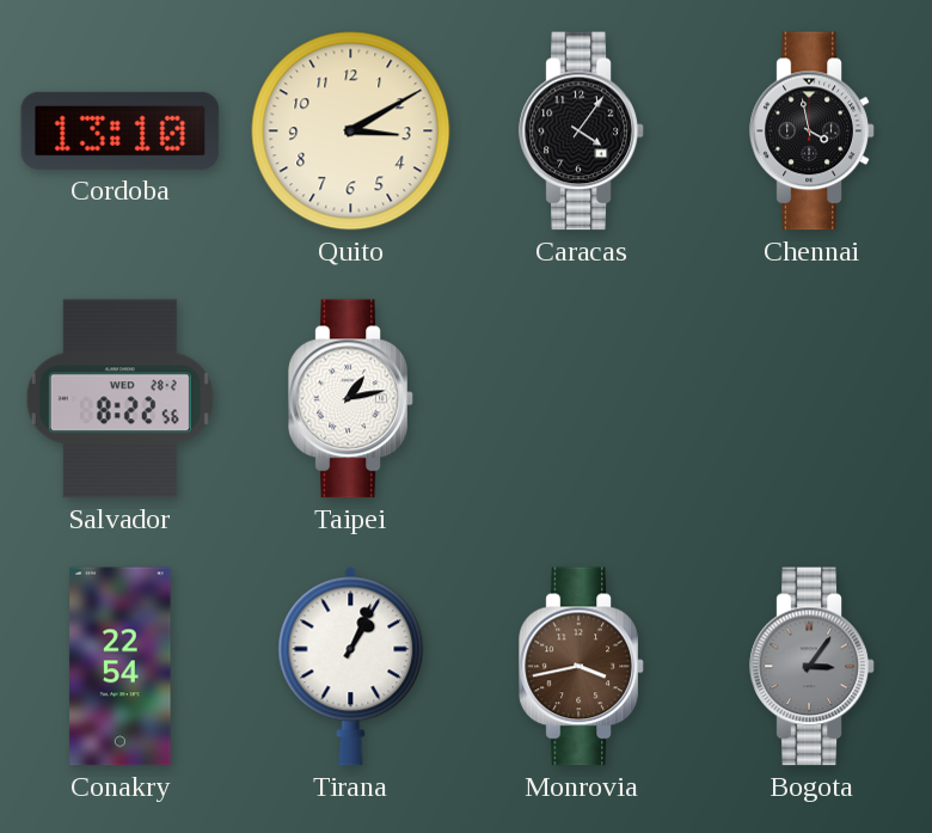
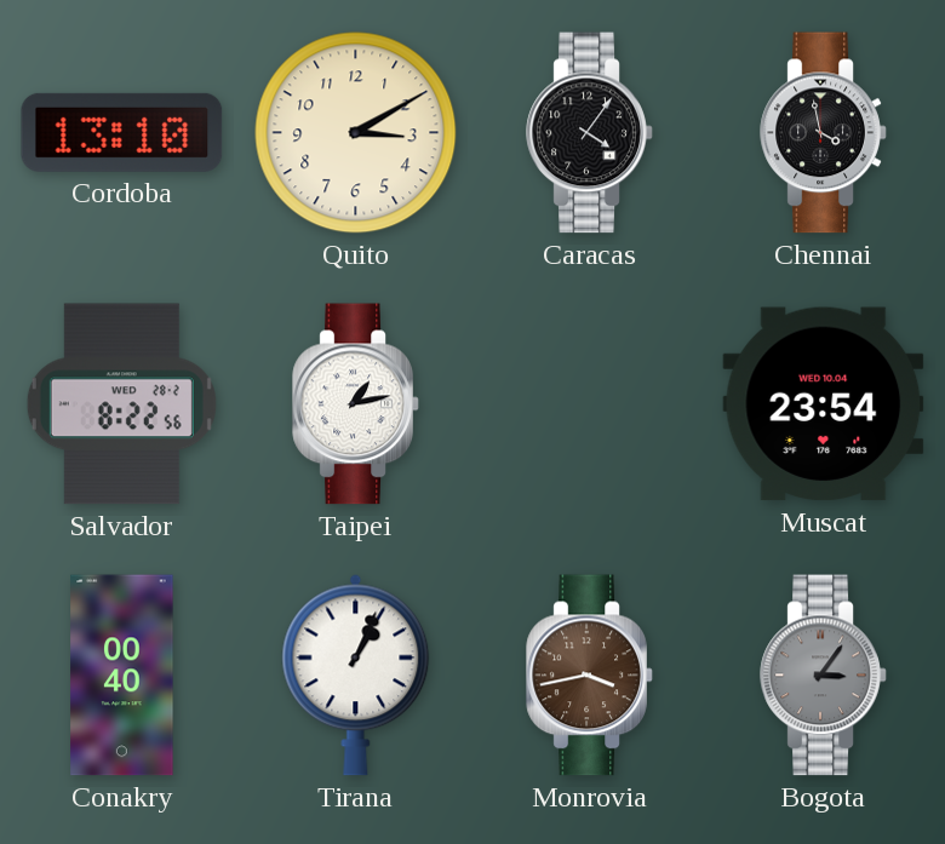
Muscat: none -> 23:54 (824, 404)
Conakry: 22:54 -> 00:40 (122, 676)
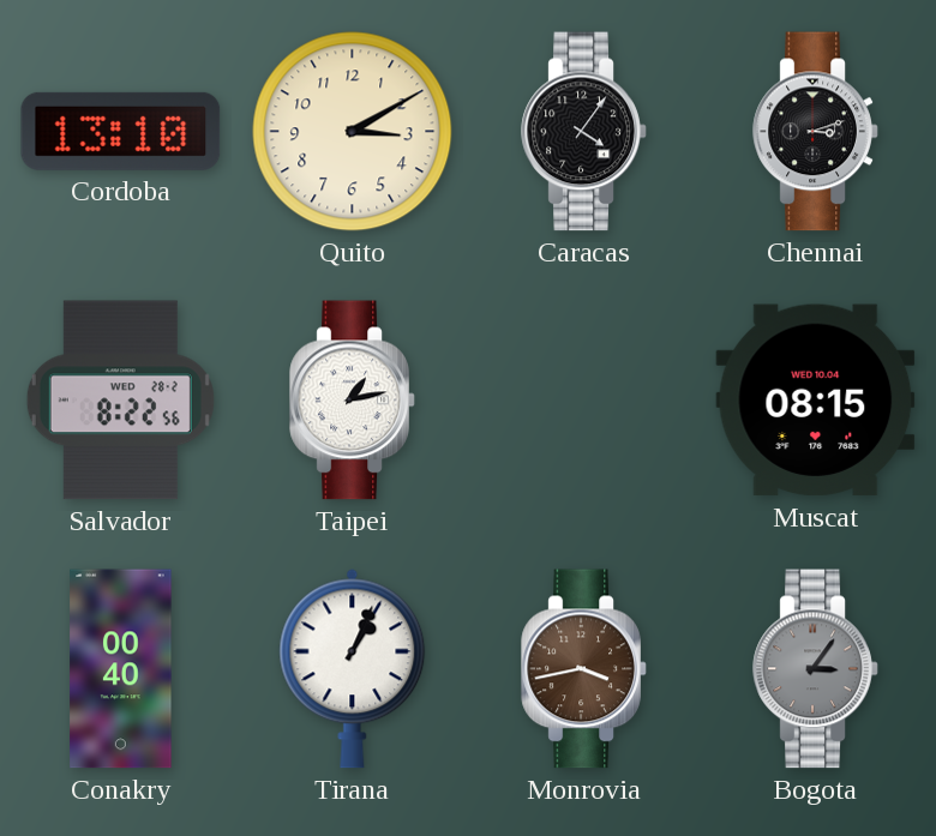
Chennai: 3:58 -> 3:12 (816, 132)
Muscat: 23:54 -> 08:15 (816, 401)
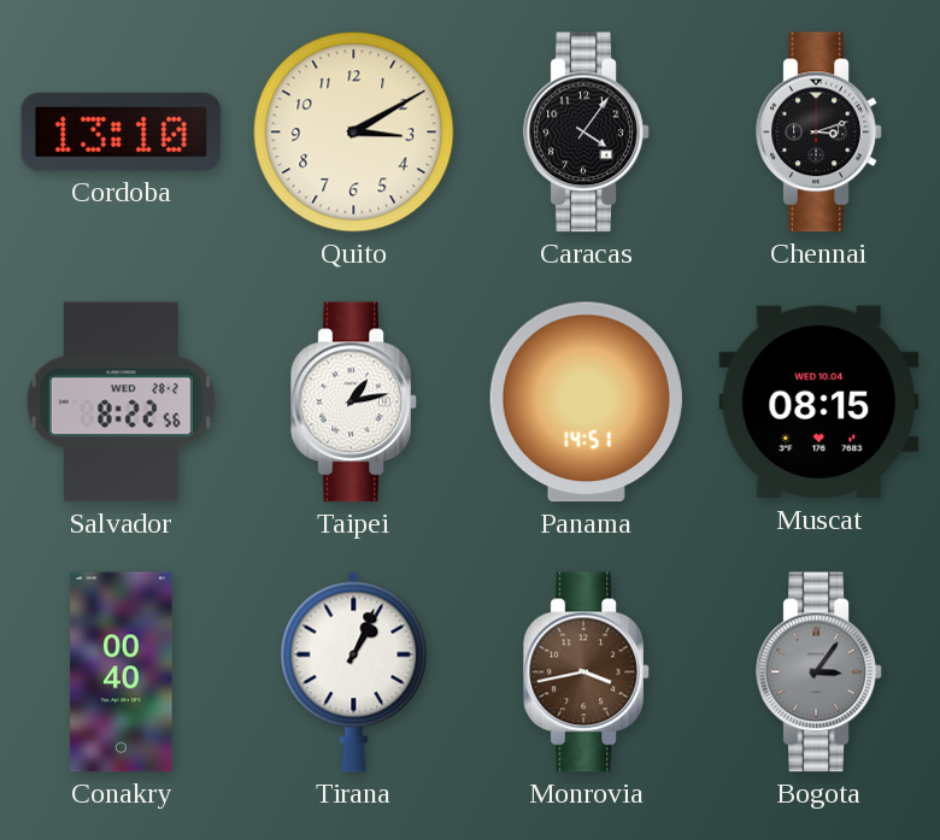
Panama: none -> 14:51 (586, 403)
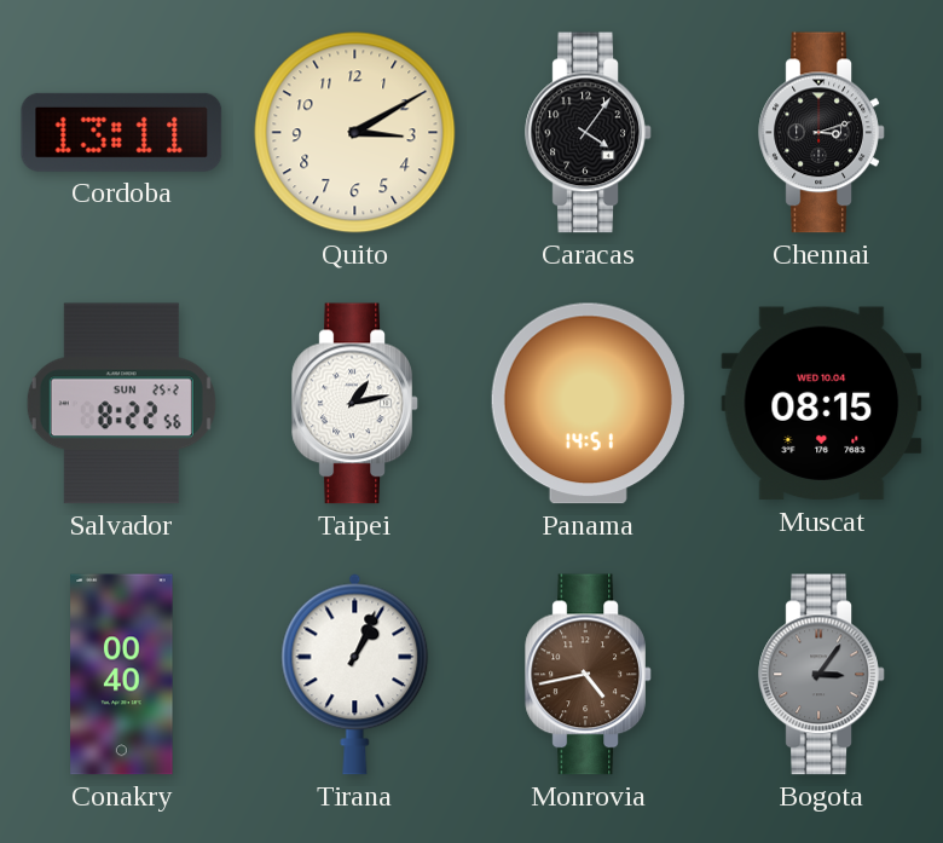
Cordoba: 13:10 -> 13:11 (122, 132)
Salvador date: WED 28-2 -> SUN 25-2 (121, 404)
Monrovia: 3:43 -> 4:43 (589, 675)
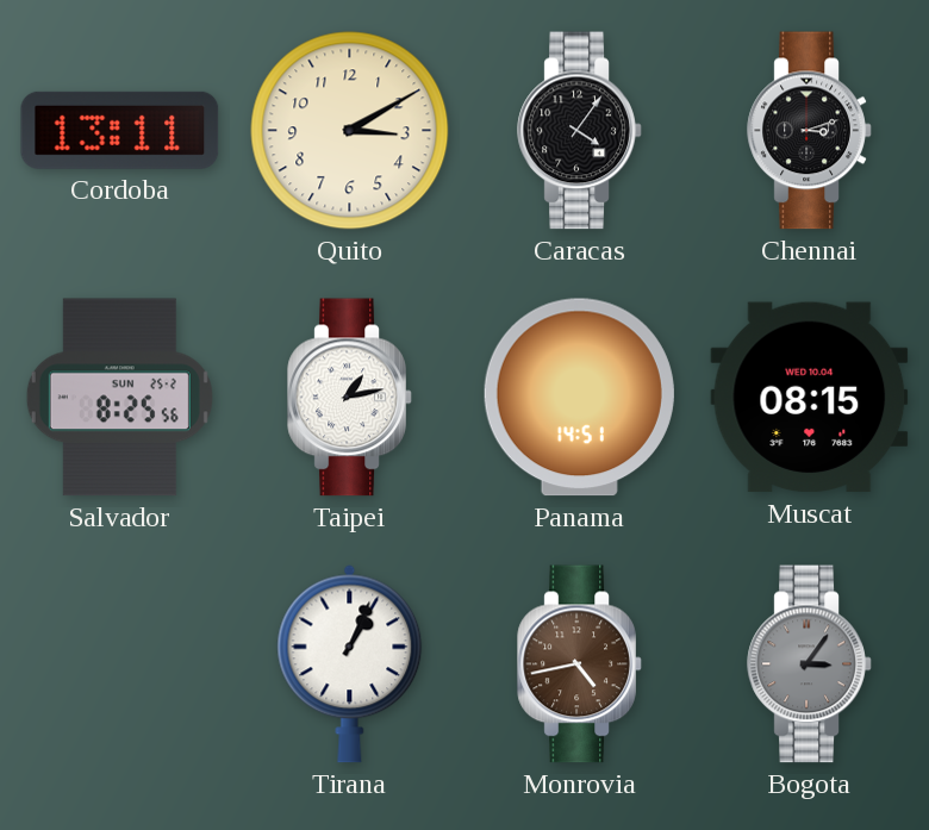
Salvador: 8:22 -> 8:25 (119, 398)
Conakry: 00:40 -> none (122, 675)
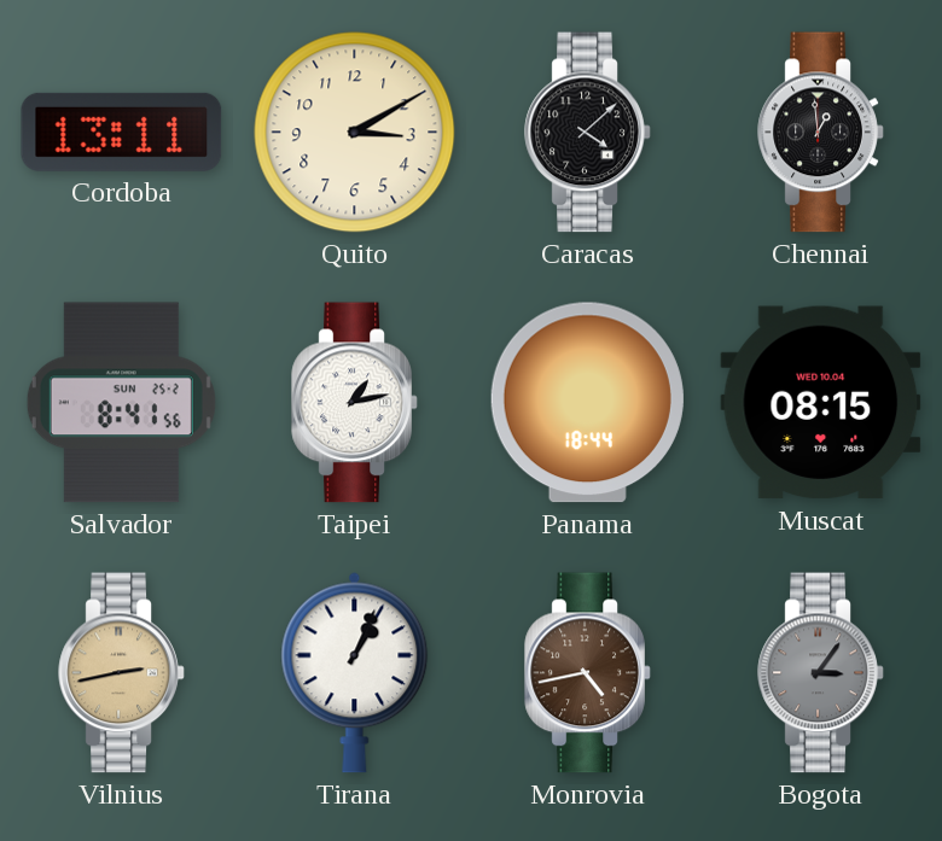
Caracas: 4:06 -> 4:08 (588, 133)
Chennai: 3:12 -> 12:59 (821, 133)
Salvador: 8:25 -> 8:41 (121, 403)
Panama: 14:51 -> 18:44 (587, 403)
Vilnius: none -> 2:43 (122, 673)
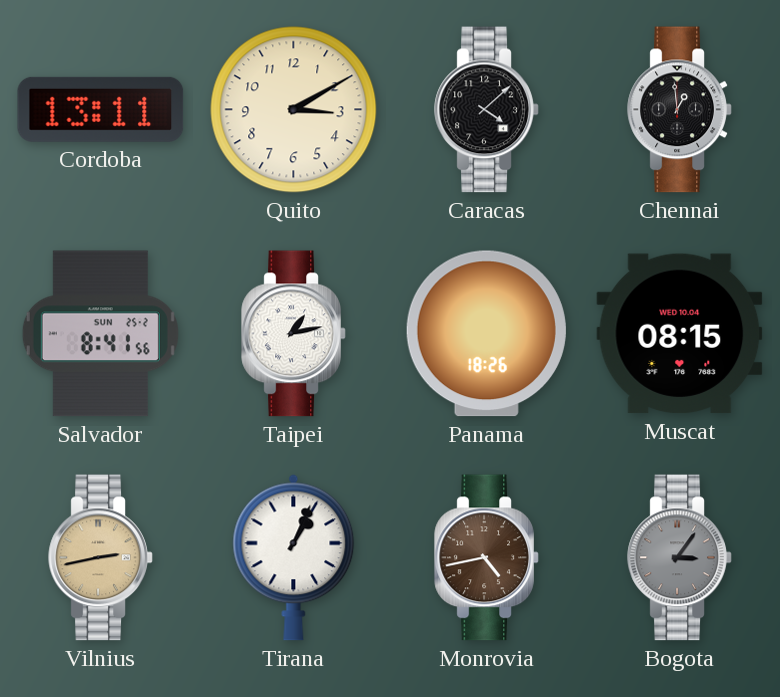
Panama: 18:44 -> 18:26 (486, 334)
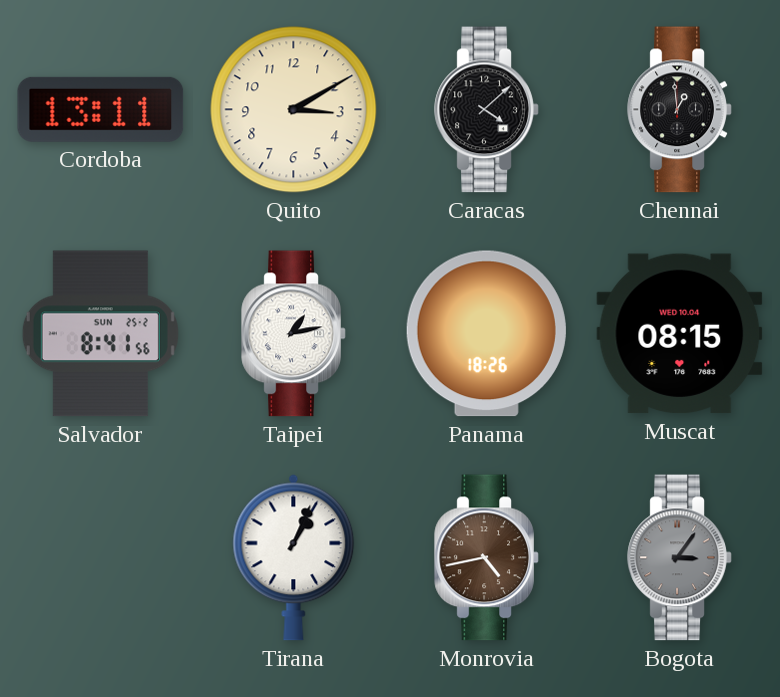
Vilnius: 2:43 -> none (101, 558)
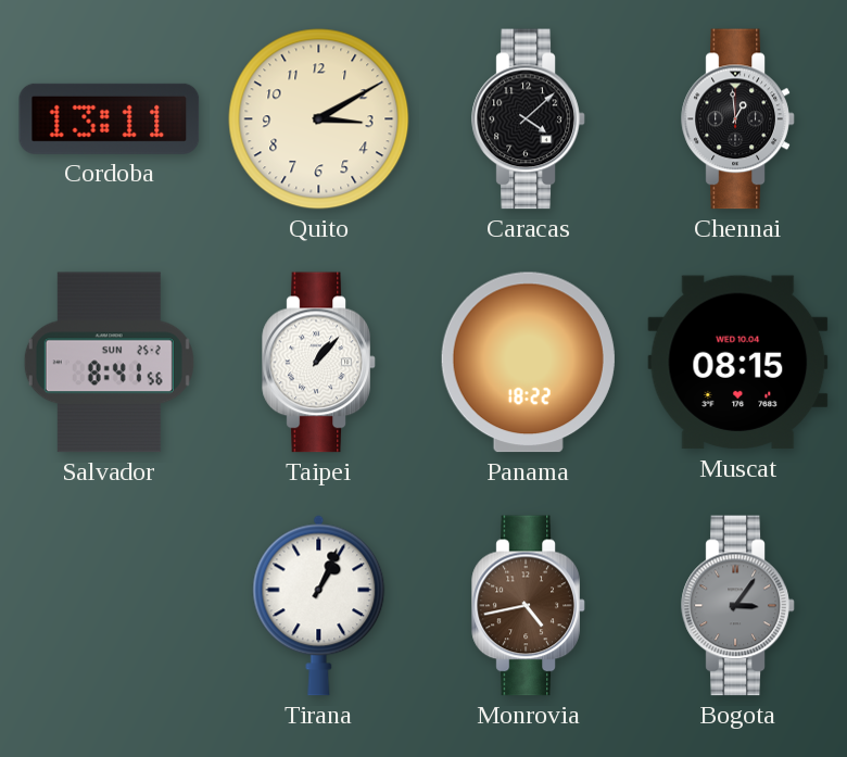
Taipei: 1:13 -> 1:07 (319, 363)
Panama: 18:26 -> 18:22 (528, 363)
